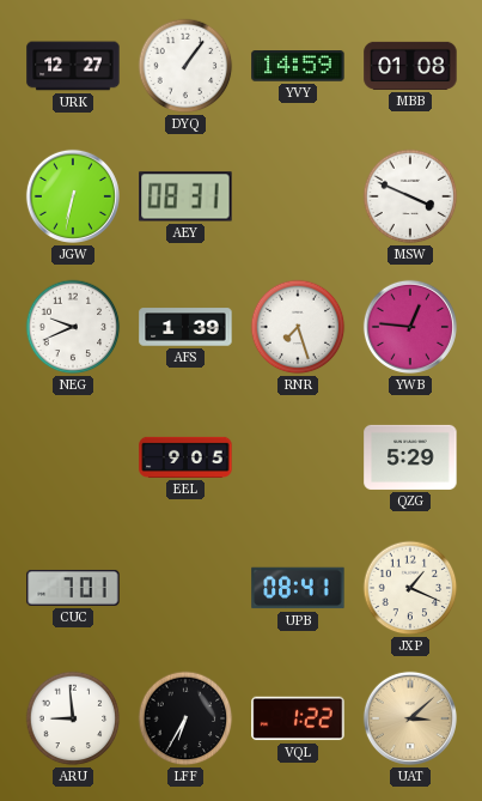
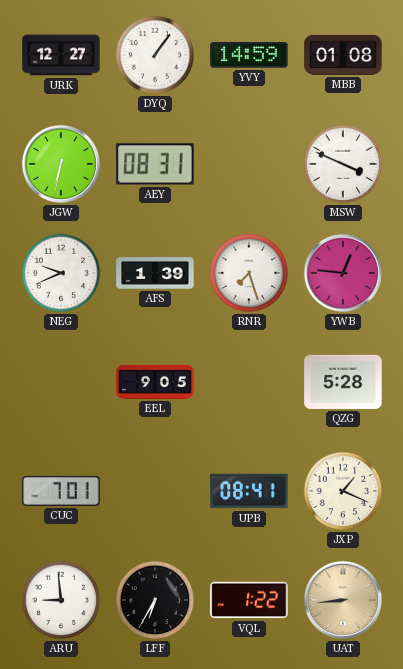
QZG: 5:29 -> 5:28 (343, 382)
UAT: 3:08 -> 8:44 (343, 600)
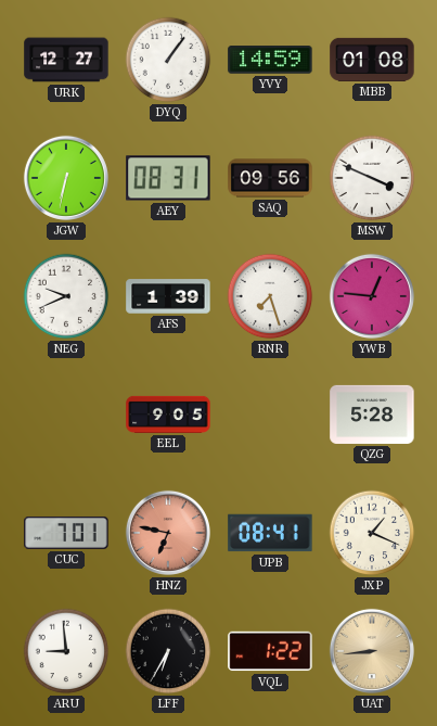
SAQ: none -> 09:56 (270, 178)
HNZ: none -> 6:47 (168, 533)
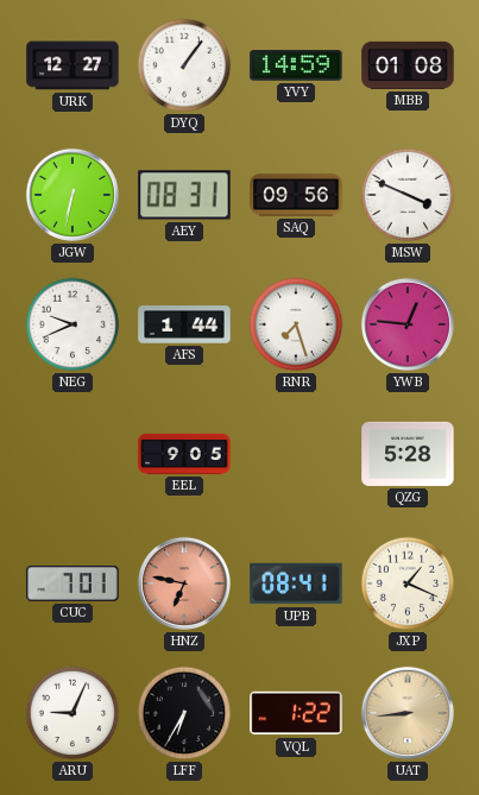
AFS: 1:39 -> 1:44 (184, 324)
ARU: 8:59 -> 9:04 (73, 713)
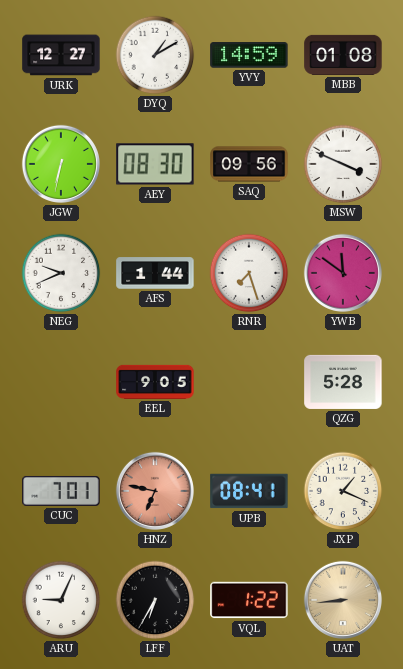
DYQ: 1:06 -> 1:10 (155, 55)
AEY: 08:31 -> 08:30 (155, 164)
YWB: 12:46 -> 11:51 (343, 273)
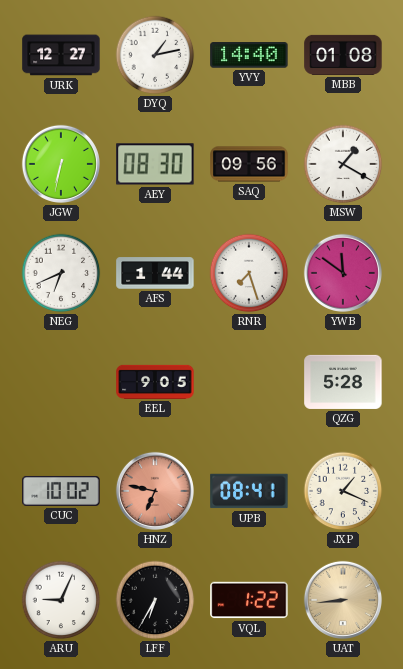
DYQ: 1:10 -> 1:13 (155, 55)
YVY: 14:59 -> 14:40 (249, 55)
MSW: 3:49 -> 1:20 (343, 164)
NEG: 9:41 -> 6:41 (61, 273)
CUC: 7:01 -> 10:02 (61, 491)
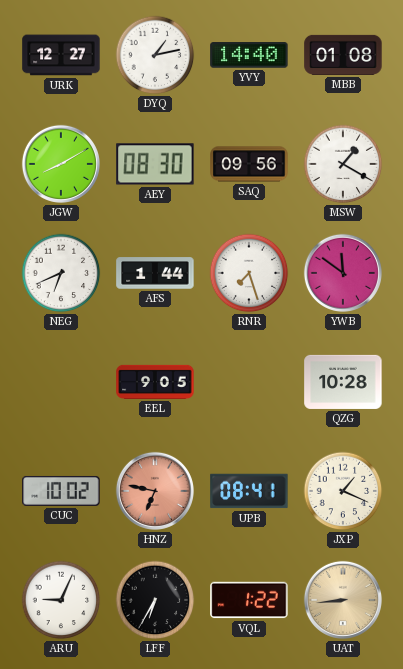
JGW: 6:32 -> 8:10 (61, 164)
QZG: 5:28 -> 10:28 (343, 382)
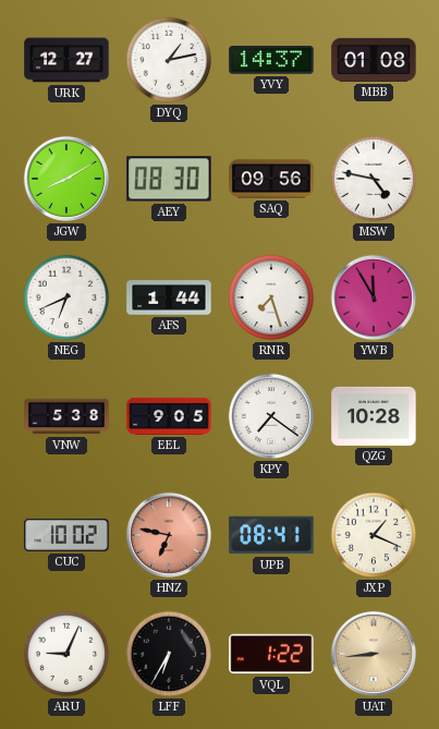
YVY: 14:40 -> 14:37 (271, 60)
MSW: 1:20 -> 4:47 (374, 179)
YWB: 11:51 -> 11:55 (374, 297)
VNW: none -> 5:38 (66, 416)
KPY: none -> 7:21 (271, 416)
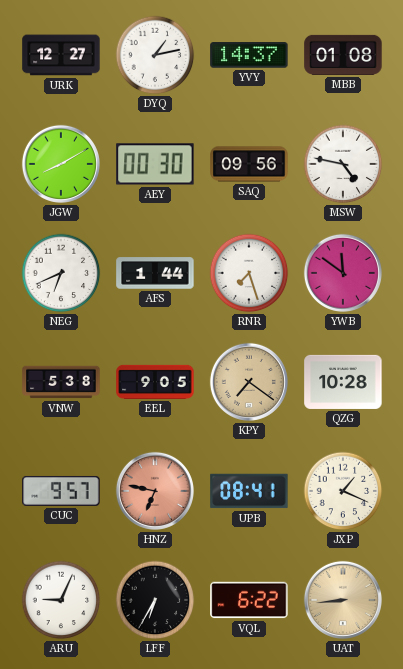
AEY: 08:30 -> 00:30 (155, 164)
YWB: 11:55 -> 11:51 (343, 273)
KPY dial: white -> champagne (249, 382)
CUC: 10:02 -> 9:57 (61, 491)
VQL: 1:22 -> 6:22 (249, 600)
